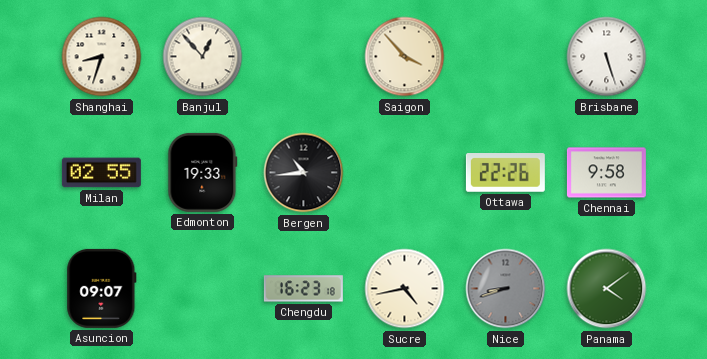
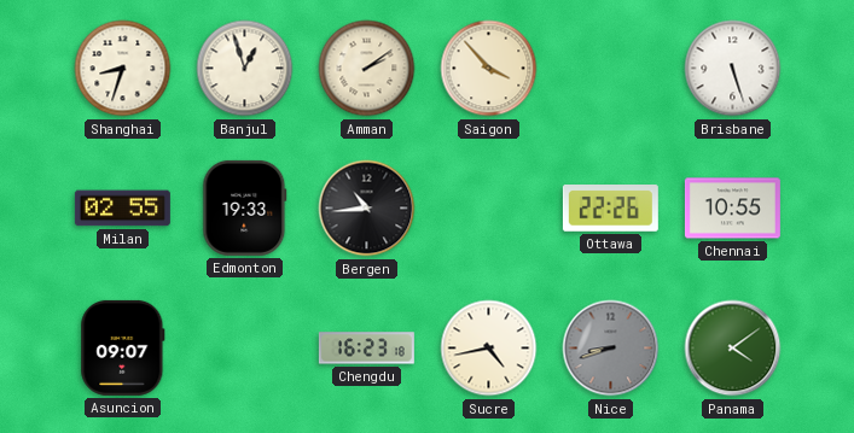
Banjul: 12:53 -> 12:57 (245, 69)
Amman: none -> 2:09 (367, 69)
Chennai: 9:58 -> 10:55 (732, 209)
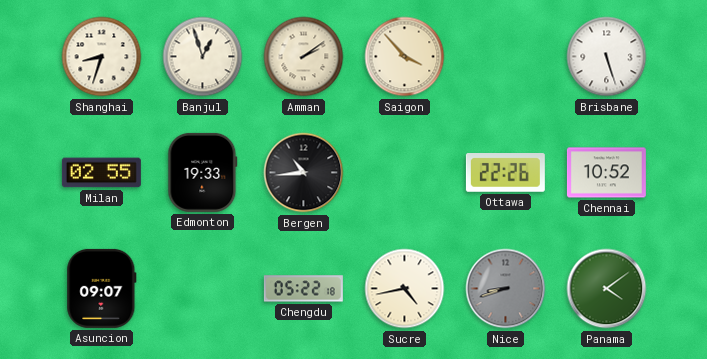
Chennai: 10:55 -> 10:52 (606, 173)
Chengdu: 16:23 -> 05:22 (303, 289)
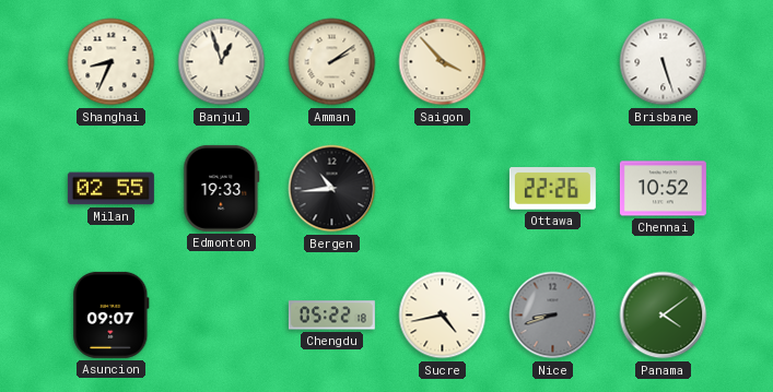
Shanghai: 8:33 -> 8:34 (112, 62)
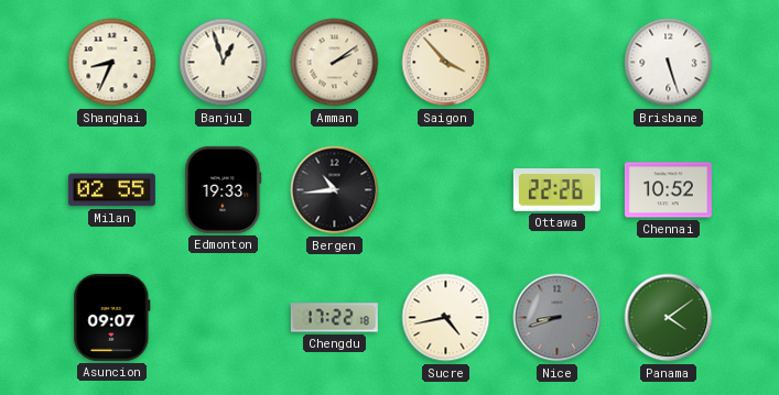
Chengdu: 05:22 -> 17:22 (334, 318)
